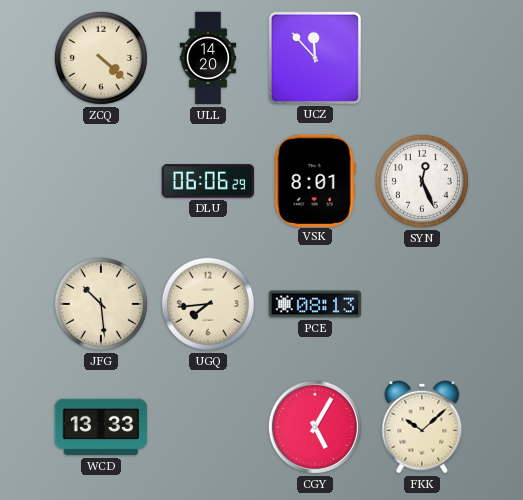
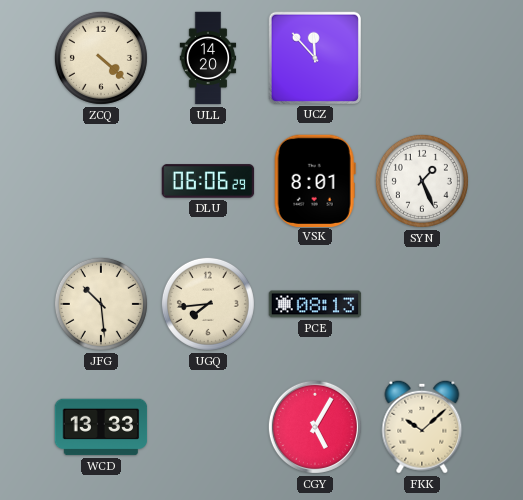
SYN: 12:26 -> 1:26 (422, 181)
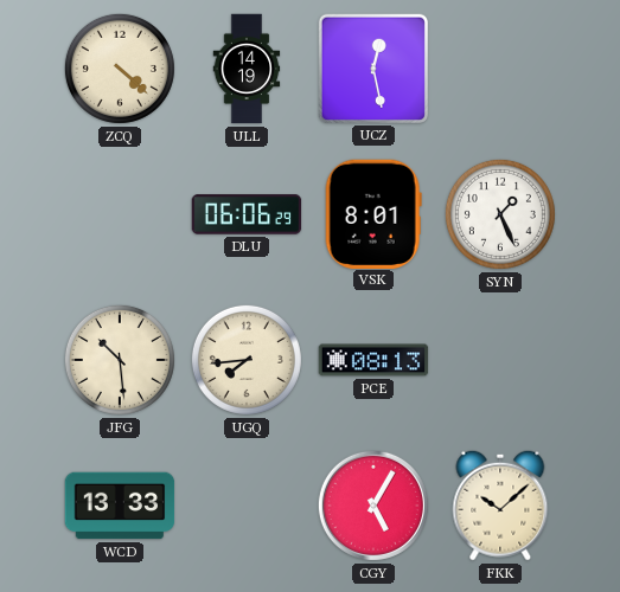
ULL: 14:20 -> 14:19 (247, 69)
UCZ: 11:53 -> 12:28 (372, 67)
